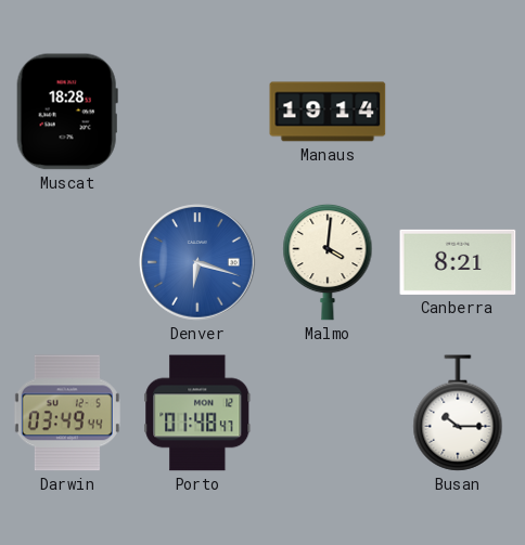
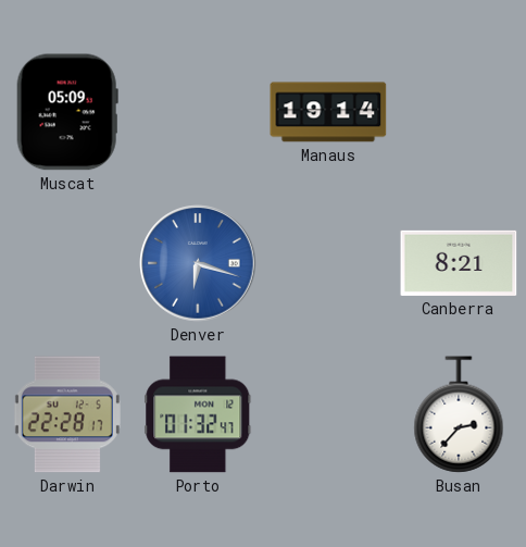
Muscat: 18:28 -> 05:09 (67, 112)
Malmo: 4:01 -> none (328, 262)
Darwin: 03:49 -> 22:28 (67, 414)
Porto: 01:48 -> 01:32 (198, 414)
Busan: 10:15 -> 2:37 (459, 414)
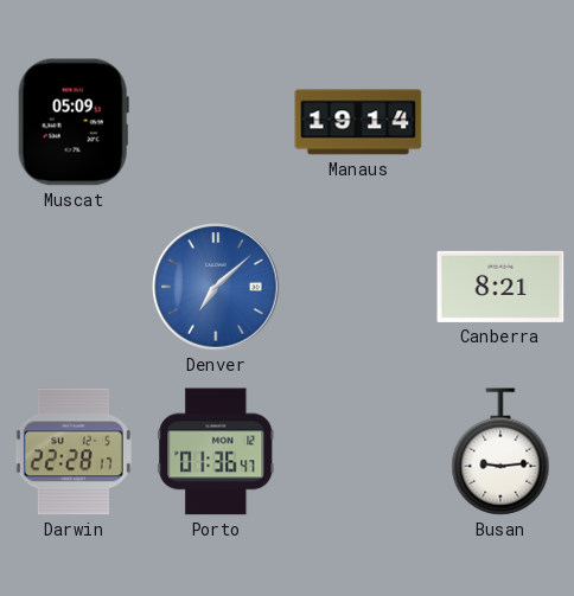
Denver: 6:18 -> 7:08 (216, 287)
Porto: 01:32 -> 01:36 (216, 451)
Busan: 2:37 -> 9:14 (500, 451)
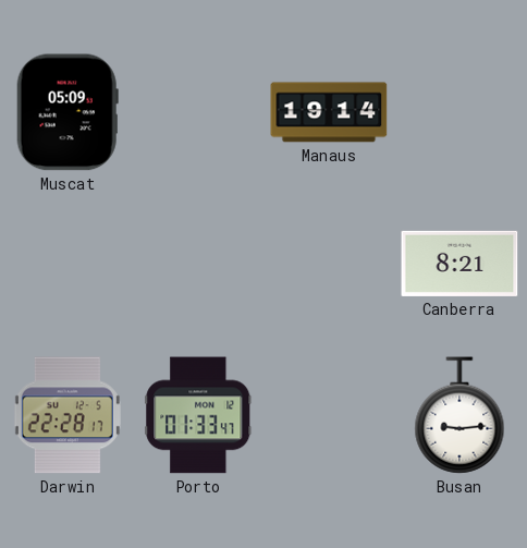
Denver: 7:08 -> none (216, 287)
Porto: 01:36 -> 01:33 (198, 415)
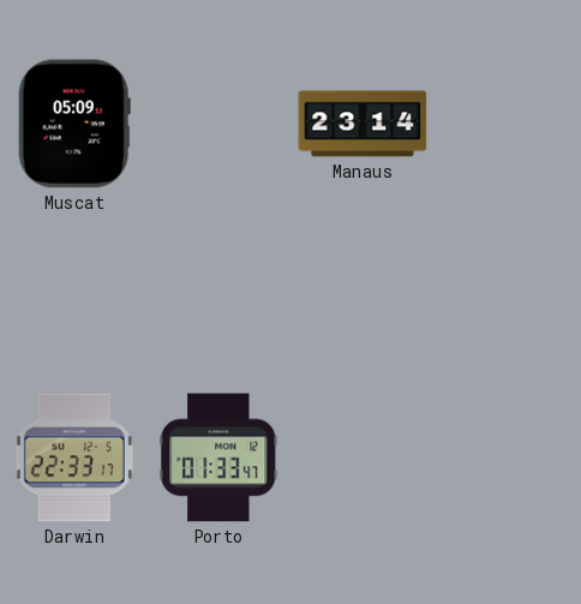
Manaus: 19:14 -> 23:14 (363, 124)
Canberra: 8:21 -> none (459, 264)
Darwin: 22:28 -> 22:33 (74, 458)
Busan: 9:14 -> none (459, 415)
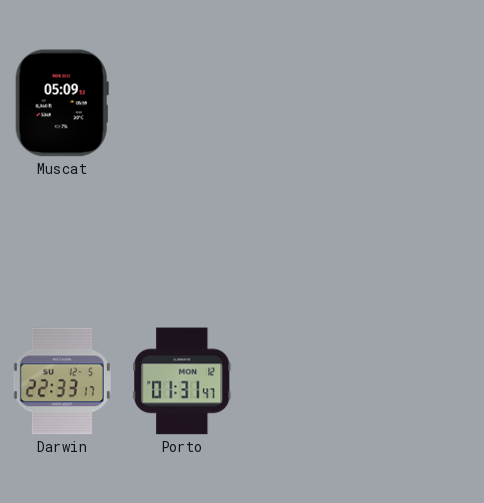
Manaus: 23:14 -> none (363, 124)
Porto: 01:33 -> 01:31 (182, 381)
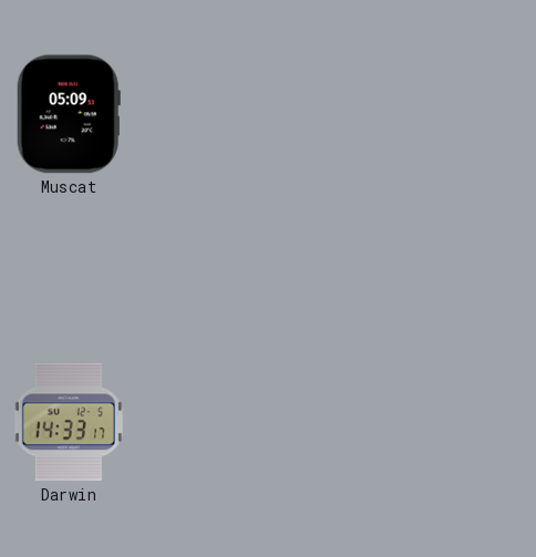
Darwin: 22:33 -> 14:33 (69, 422)
Porto: 01:31 -> none (182, 381)
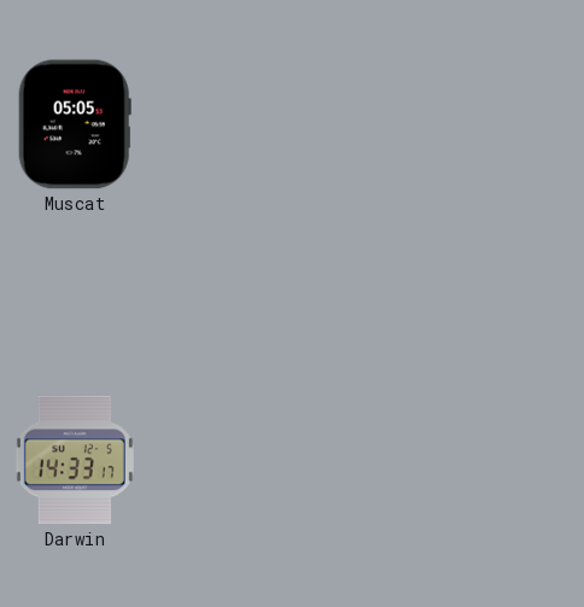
Muscat: 05:09 -> 05:05 (75, 124)
